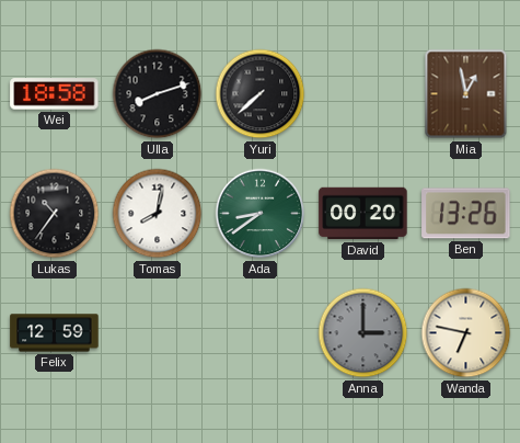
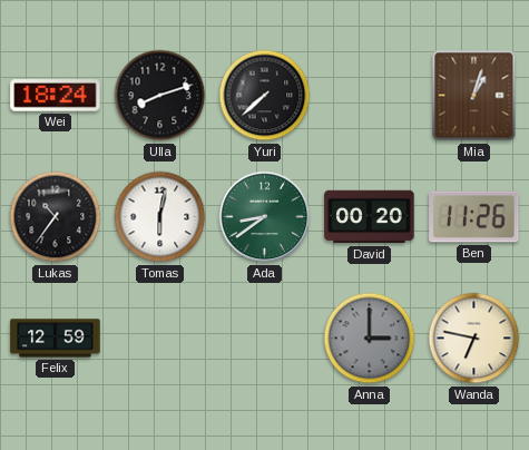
Wei: 18:58 -> 18:24 (56, 96)
Mia: 12:58 -> 1:03 (474, 96)
Tomas: 8:02 -> 6:02 (160, 217)
Ben: 13:26 -> 11:26 (474, 217)
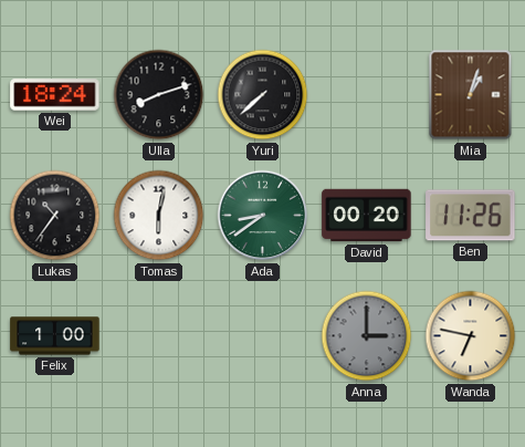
Felix: 12:59 -> 1:00 (55, 336)
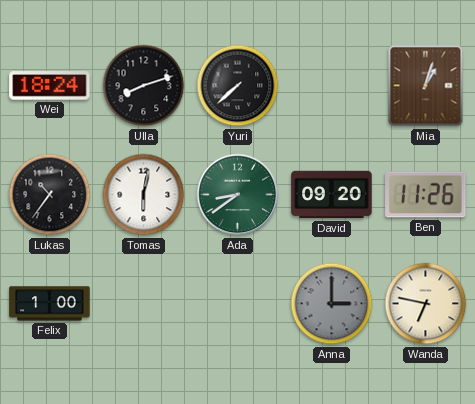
David: 00:20 -> 09:20 (332, 195)
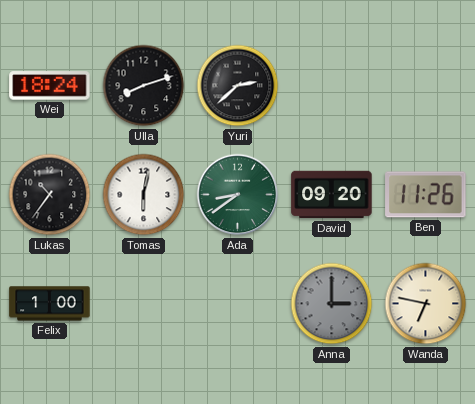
Yuri: 7:38 -> 2:38 (238, 86)
Mia: 1:03 -> none (426, 86)
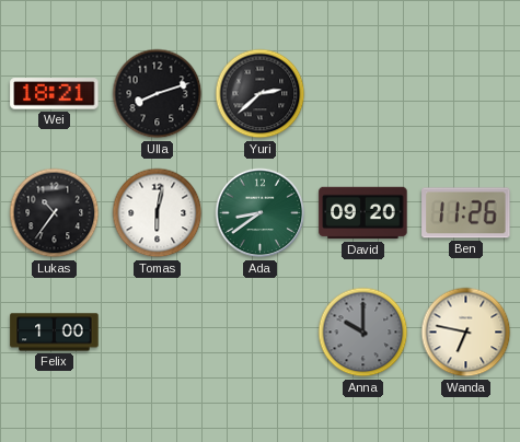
Wei: 18:24 -> 18:21 (55, 94)
Anna: 3:00 -> 10:00 (363, 333)
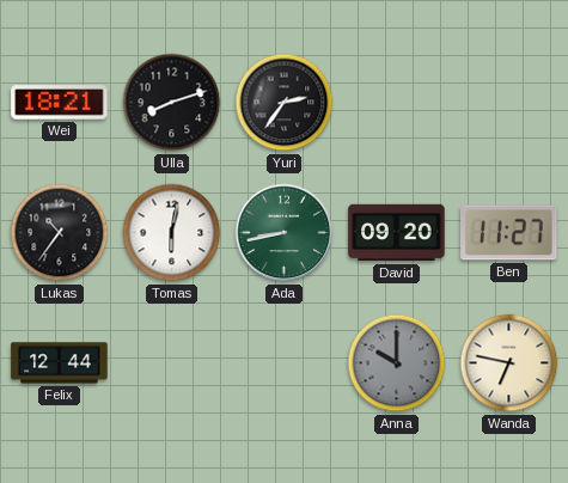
Yuri: 2:38 -> 2:36 (285, 103)
Ada: 8:39 -> 8:43 (285, 233)
Ben: 11:26 -> 11:27 (509, 233)
Felix: 1:00 -> 12:44 (60, 363)
